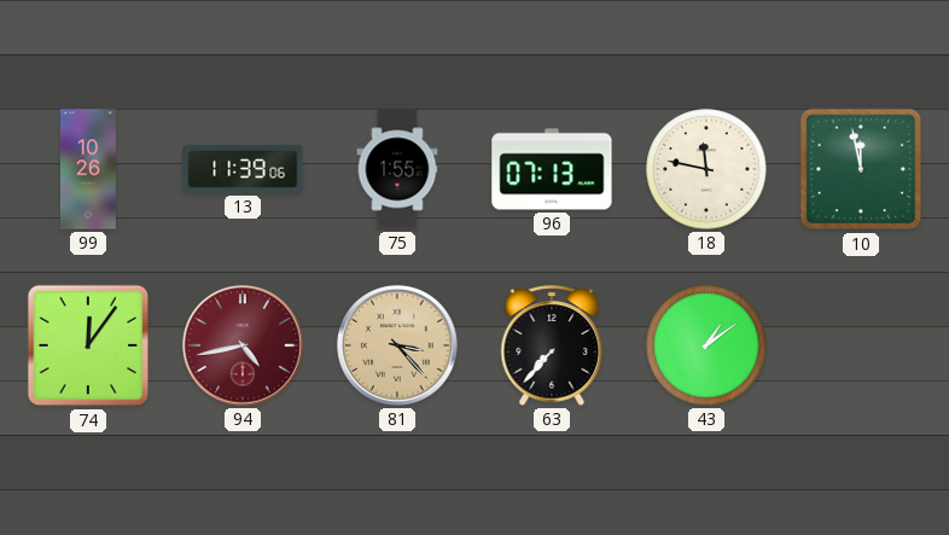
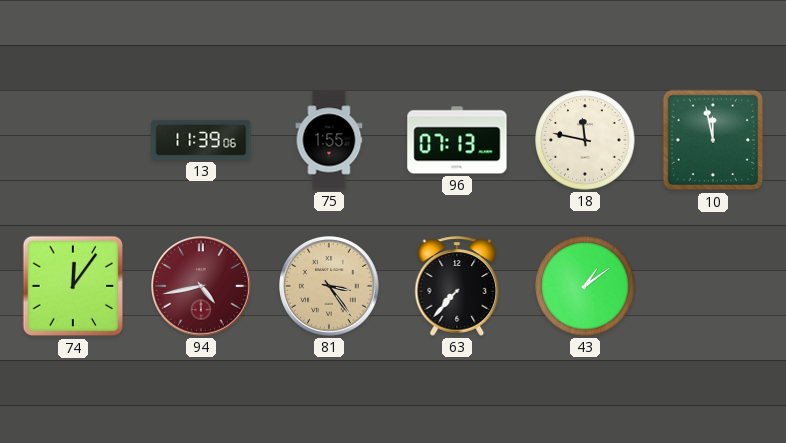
99: 10:26 -> none (88, 169)
81: 3:23 -> 3:24 (330, 287)
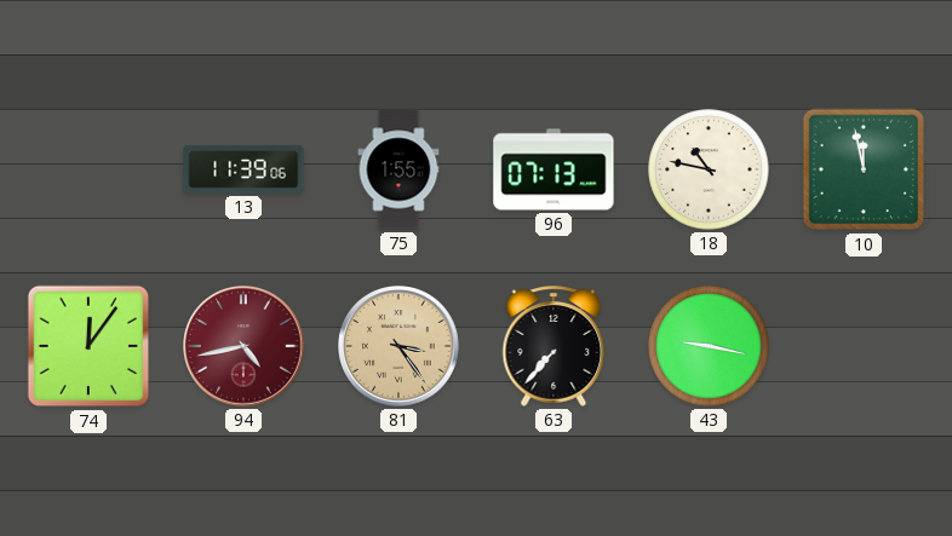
18: 11:47 -> 10:47 (709, 169)
43: 1:09 -> 9:17 (709, 346)
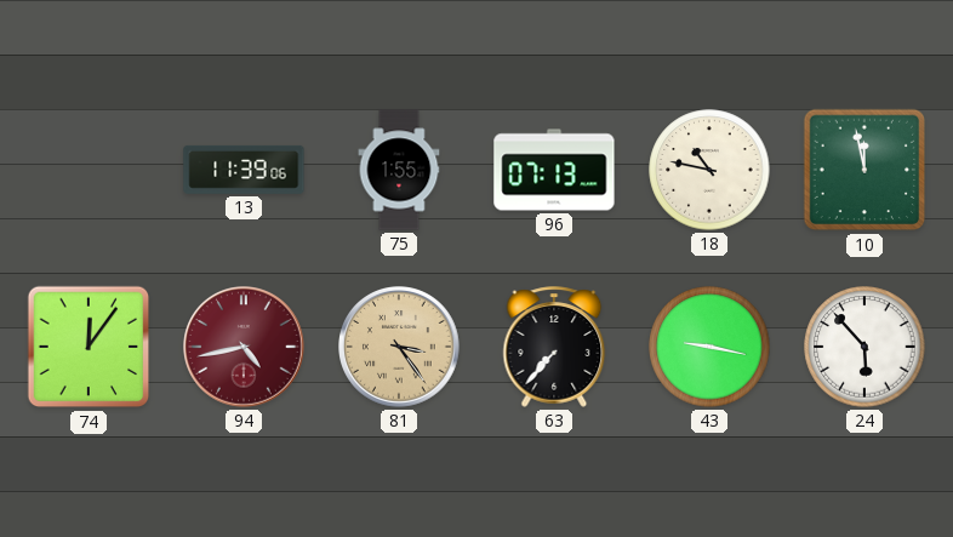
24: none -> 5:53 (864, 347)
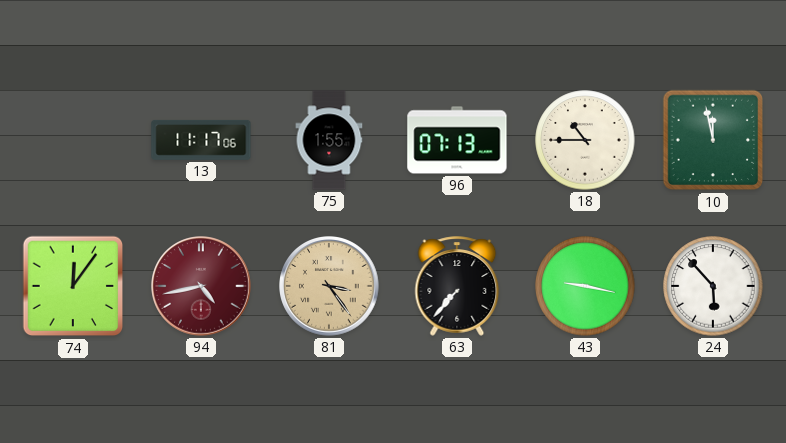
13: 11:39 -> 11:17 (201, 140)
18: 10:47 -> 10:45 (585, 140)
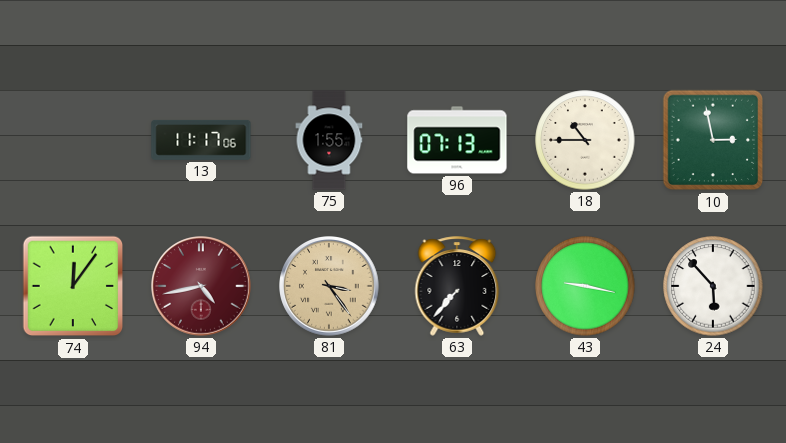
10: 11:58 -> 2:58 (713, 140)
